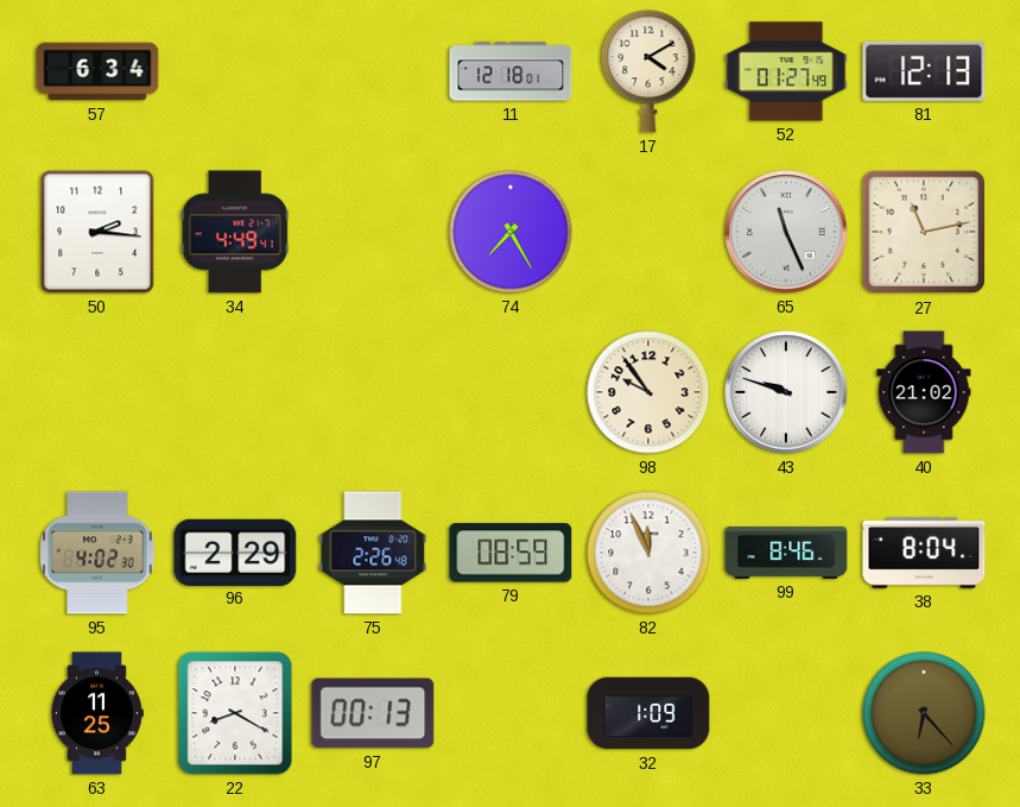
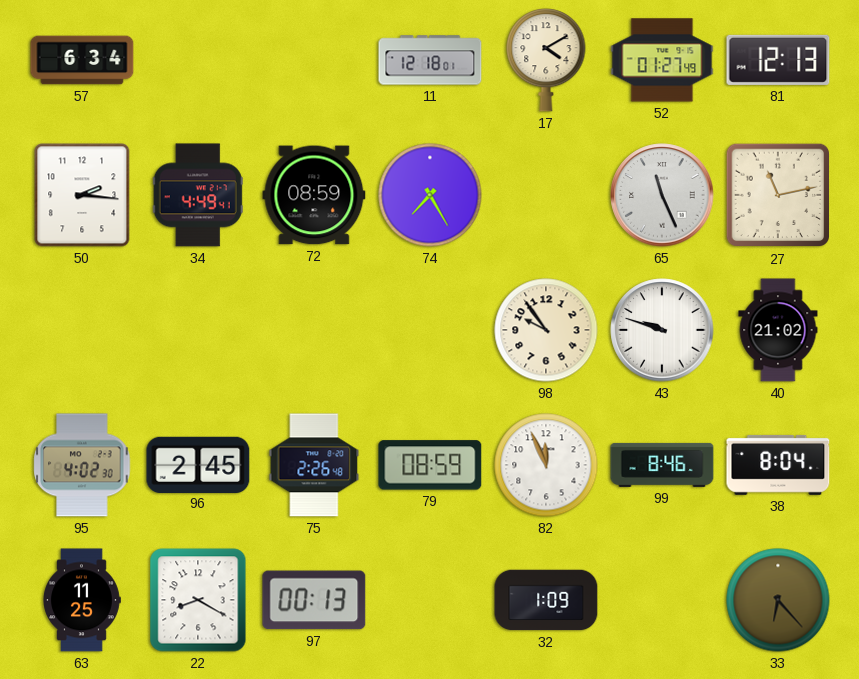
72: none -> 08:59 (314, 195)
96: 2:29 -> 2:45 (198, 464)
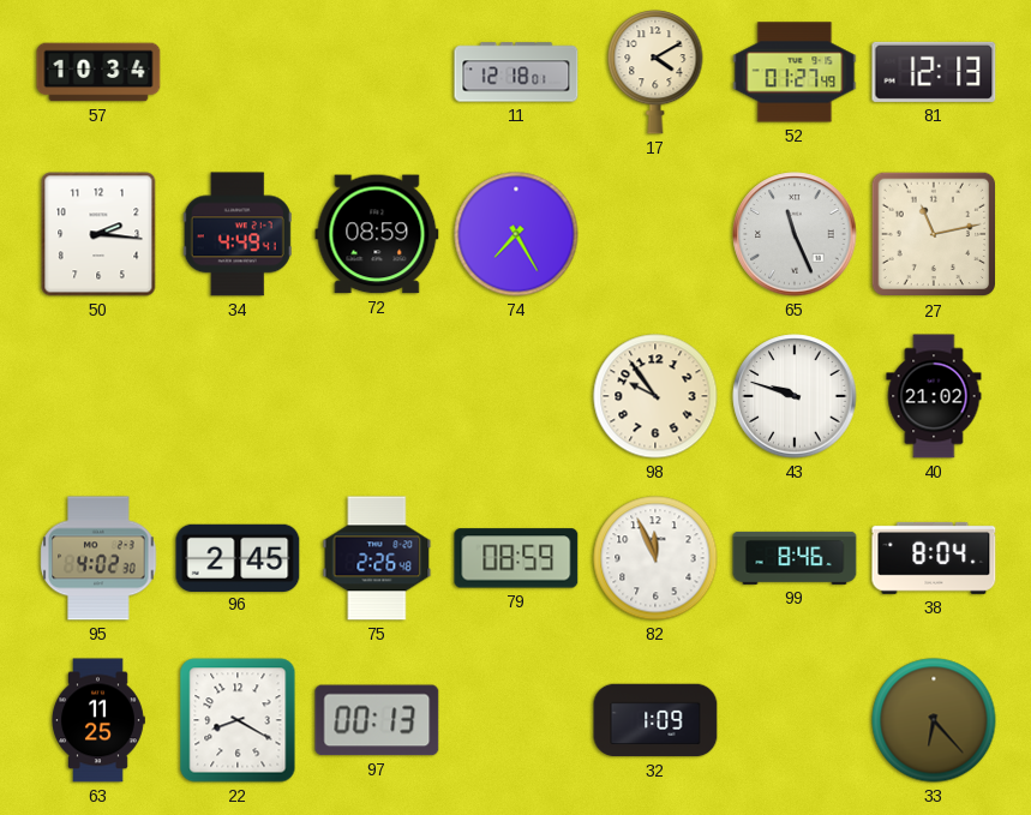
57: 6:34 -> 10:34 (98, 72)
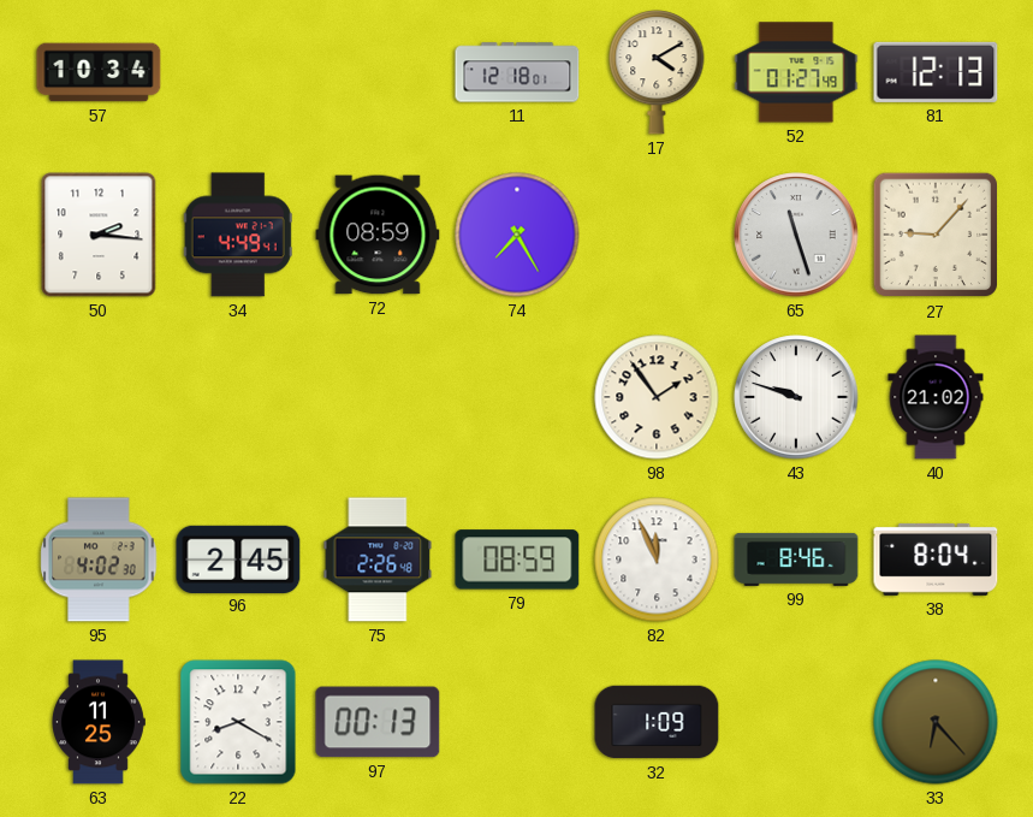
65: 11:26 -> 11:27 (796, 235)
27: 11:13 -> 9:07 (936, 235)
98: 9:54 -> 1:54 (657, 397)
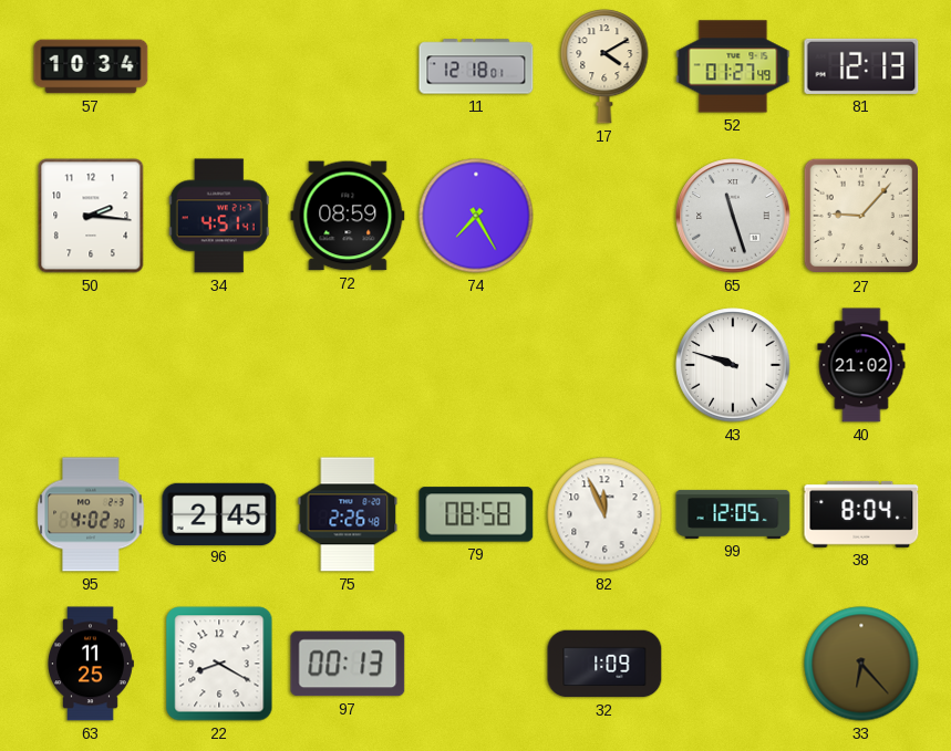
34: 4:49 -> 4:51 (219, 216)
98: 1:54 -> none (657, 397)
79: 08:59 -> 08:58 (476, 514)
99: 8:46 -> 12:05 (733, 514)
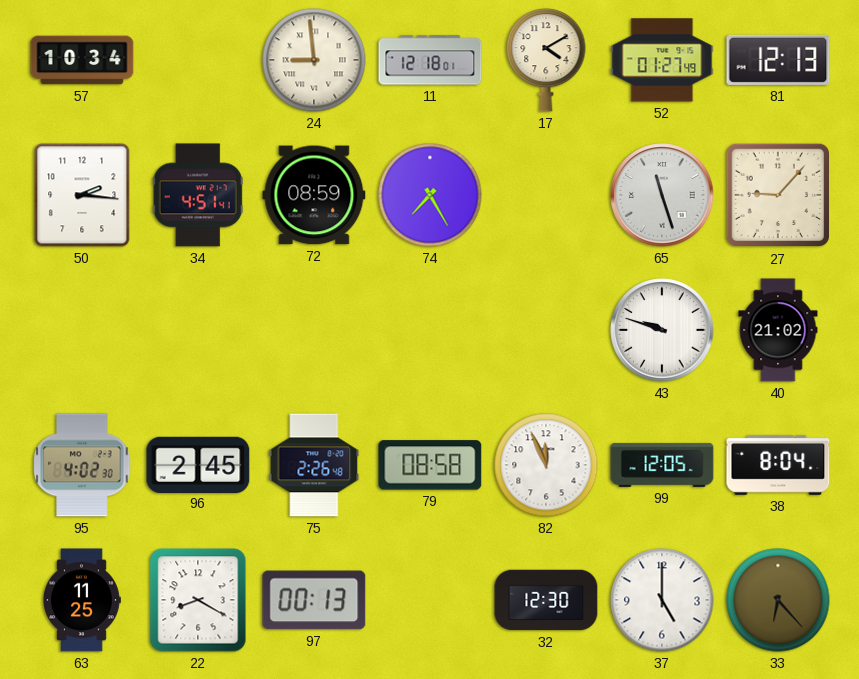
24: none -> 8:59 (314, 60)
32: 1:09 -> 12:30 (546, 600)
37: none -> 5:00 (662, 600)
